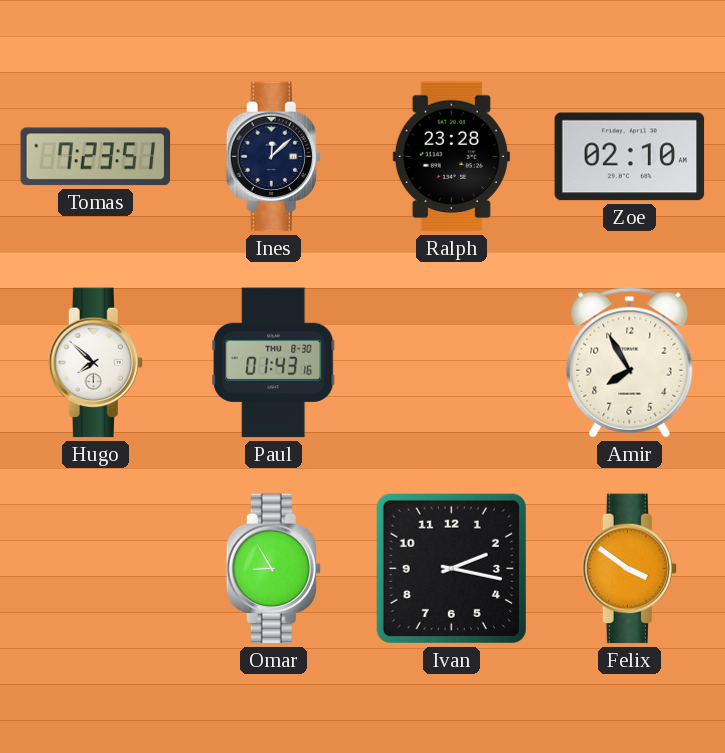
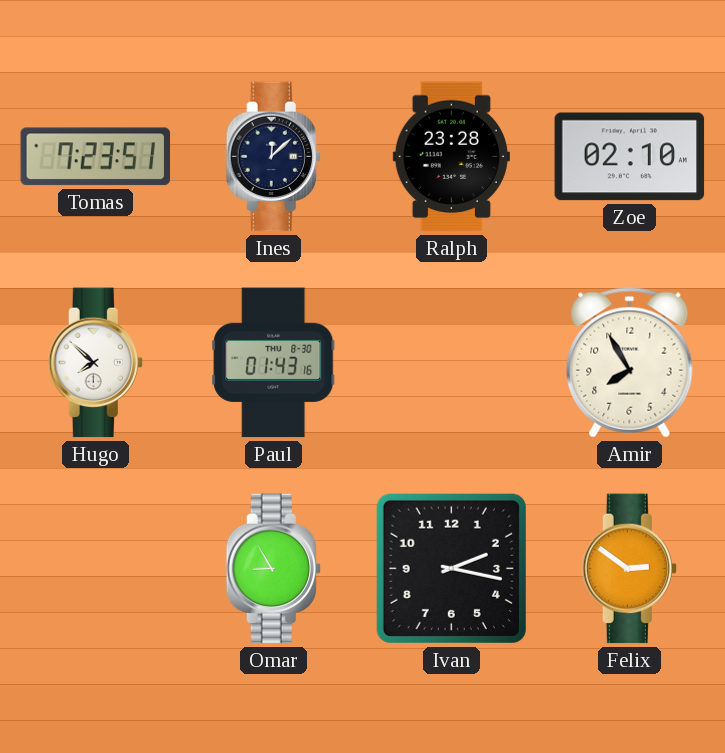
Felix: 3:51 -> 2:51 (629, 569)
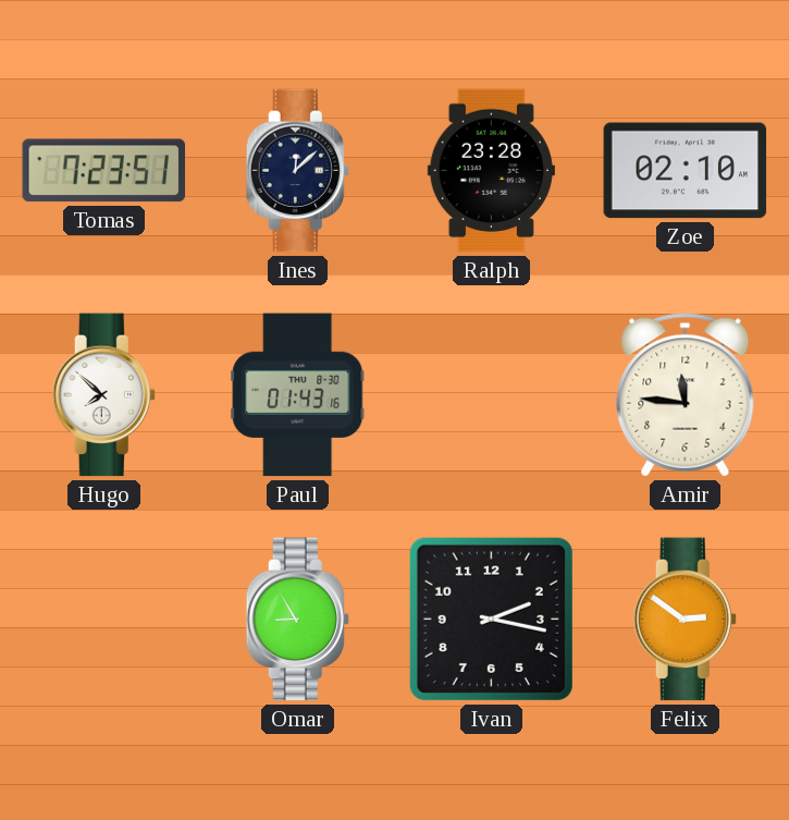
Amir: 7:55 -> 11:46 (686, 395)
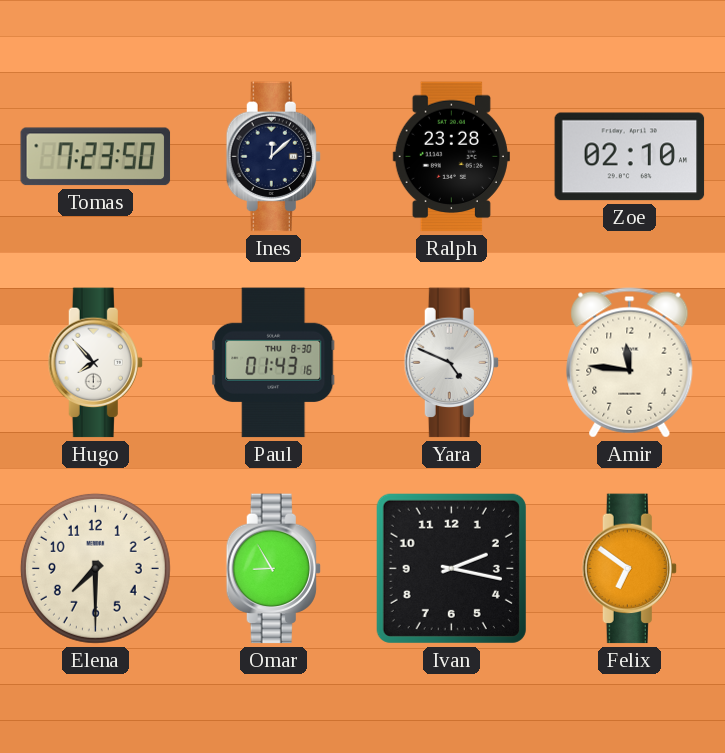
Tomas: 7:23:51 -> 7:23:50 (96, 157)
Hugo: 7:52 -> 7:53 (95, 363)
Yara: none -> 4:49 (451, 363)
Elena: none -> 7:30 (95, 568)
Felix: 2:51 -> 6:51 (629, 569)
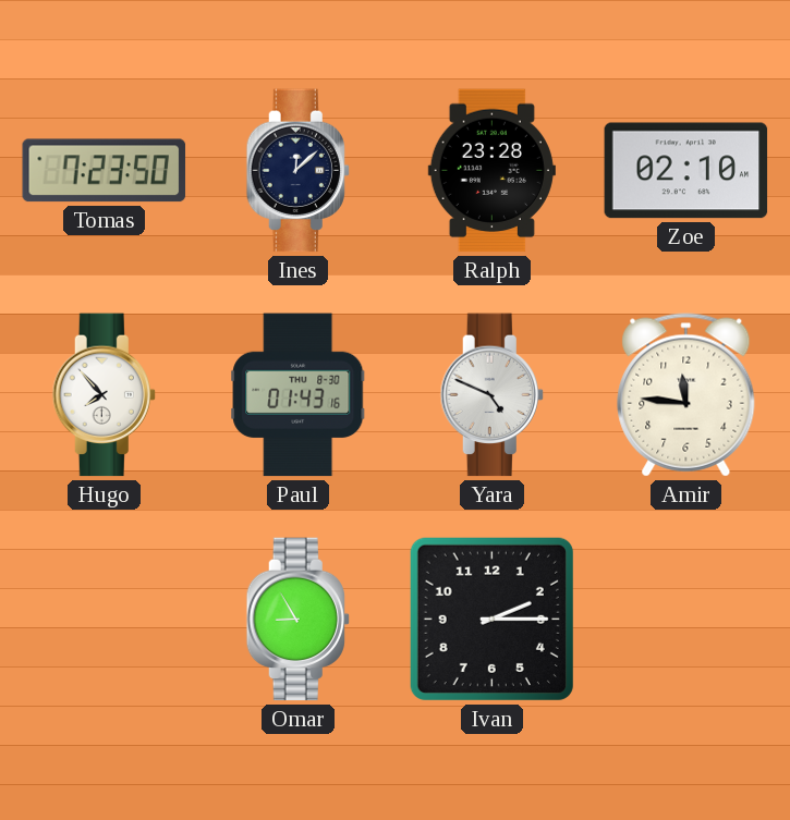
Elena: 7:30 -> none (95, 568)
Ivan: 2:17 -> 2:15 (491, 619)
Felix: 6:51 -> none (629, 569)
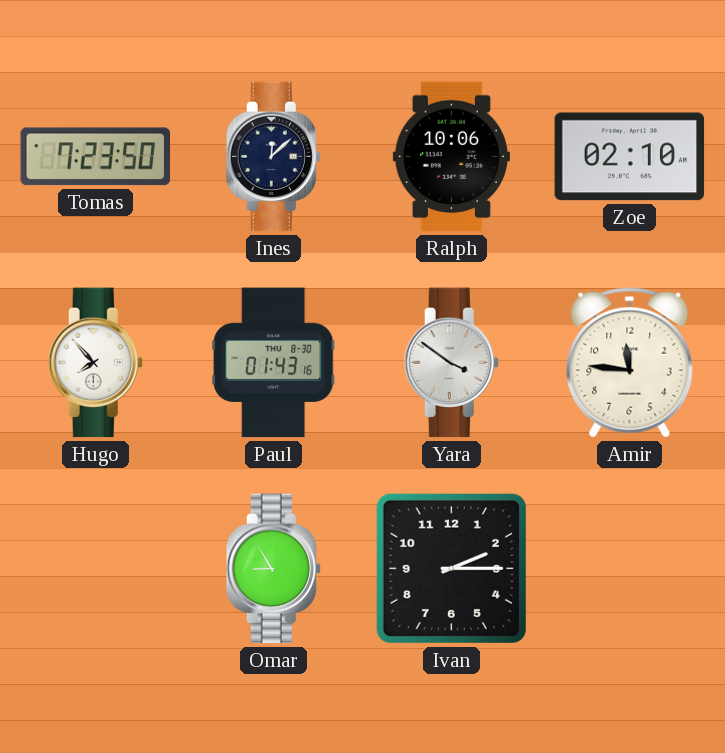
Ralph: 23:28 -> 10:06 (451, 157)
Yara: 4:49 -> 3:51 (451, 363)
